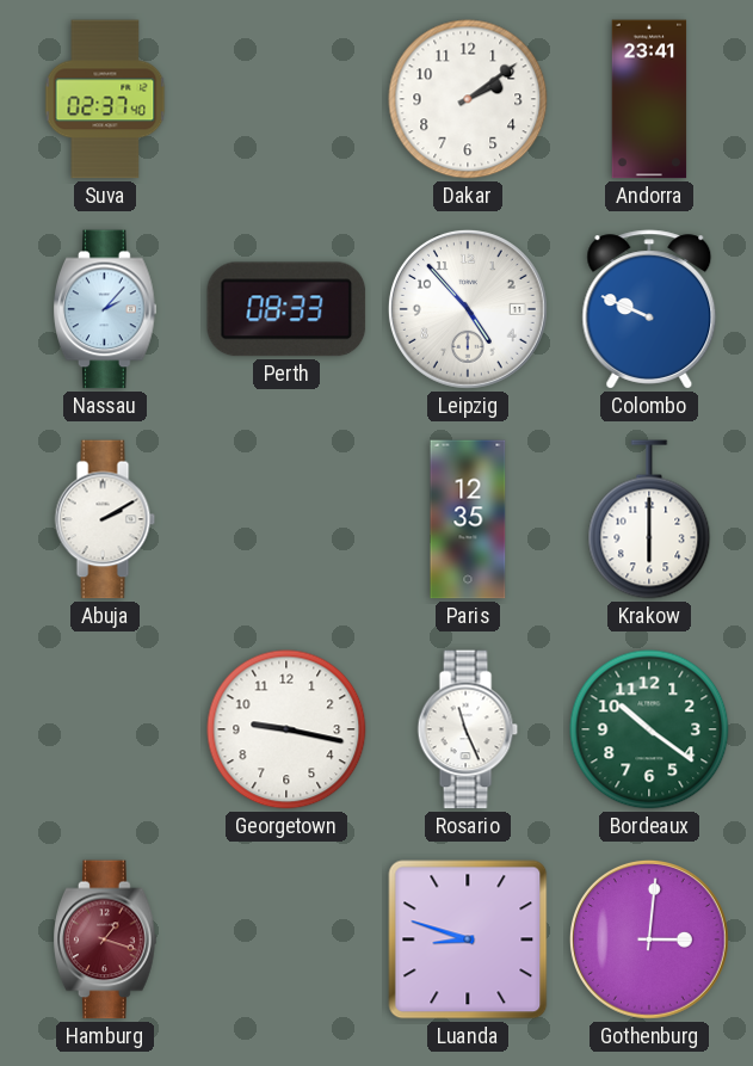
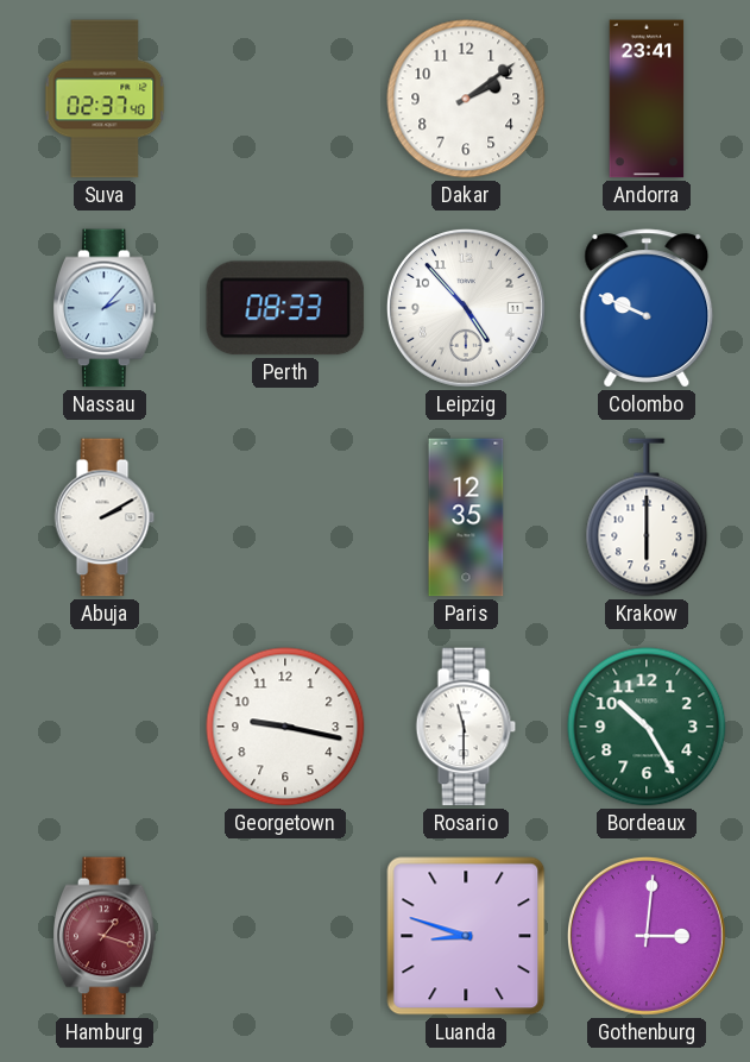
Rosario: 11:26 -> 11:30 (466, 727)
Bordeaux: 10:21 -> 10:25 (647, 727)
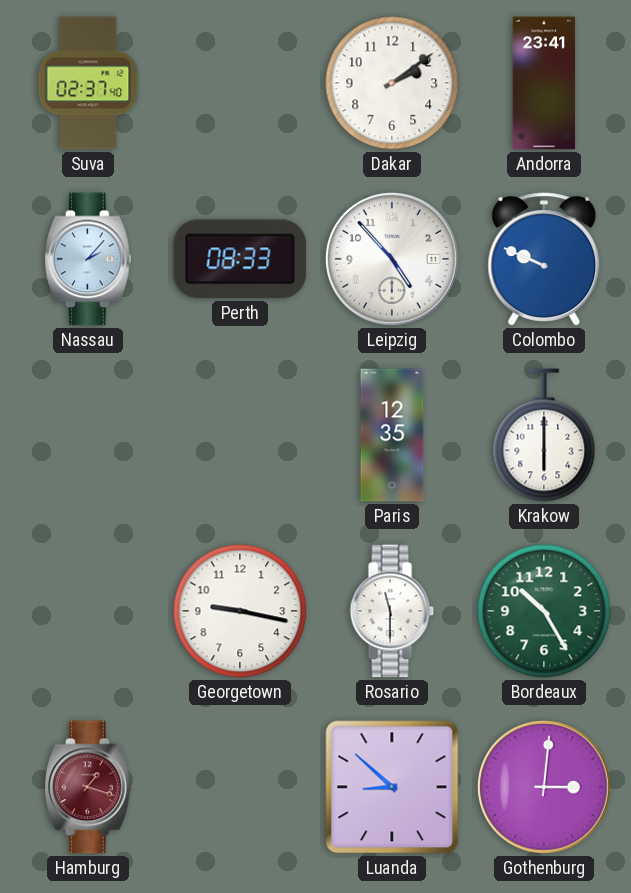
Abuja: 2:10 -> none (105, 517)
Luanda: 8:48 -> 8:52 (392, 787)
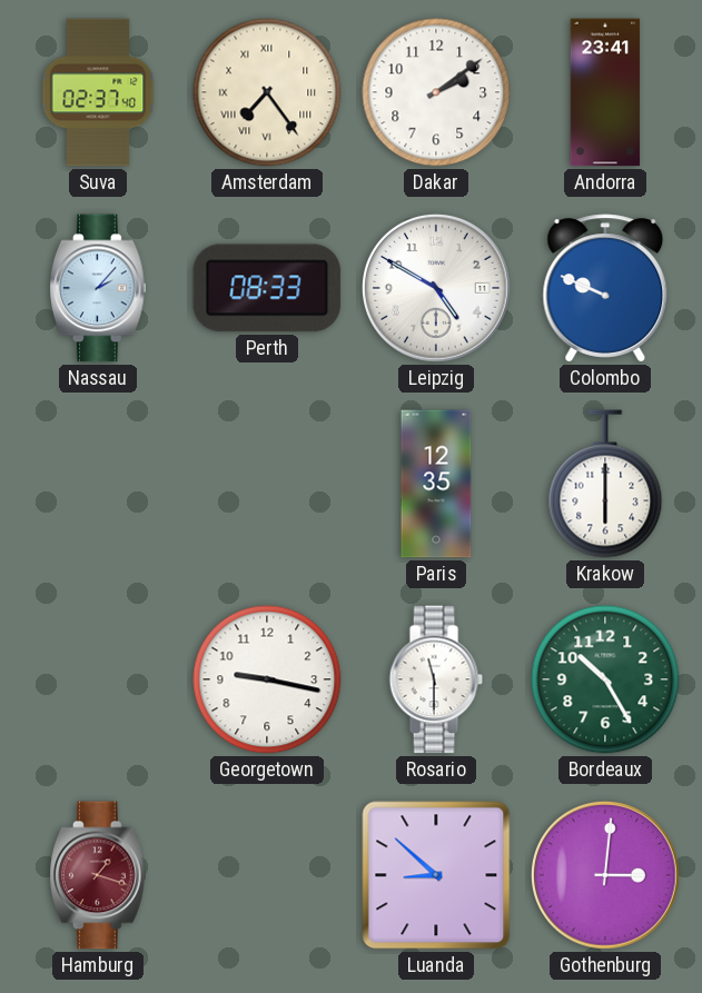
Amsterdam: none -> 7:24 (267, 92)
Leipzig: 4:53 -> 4:50 (436, 288)
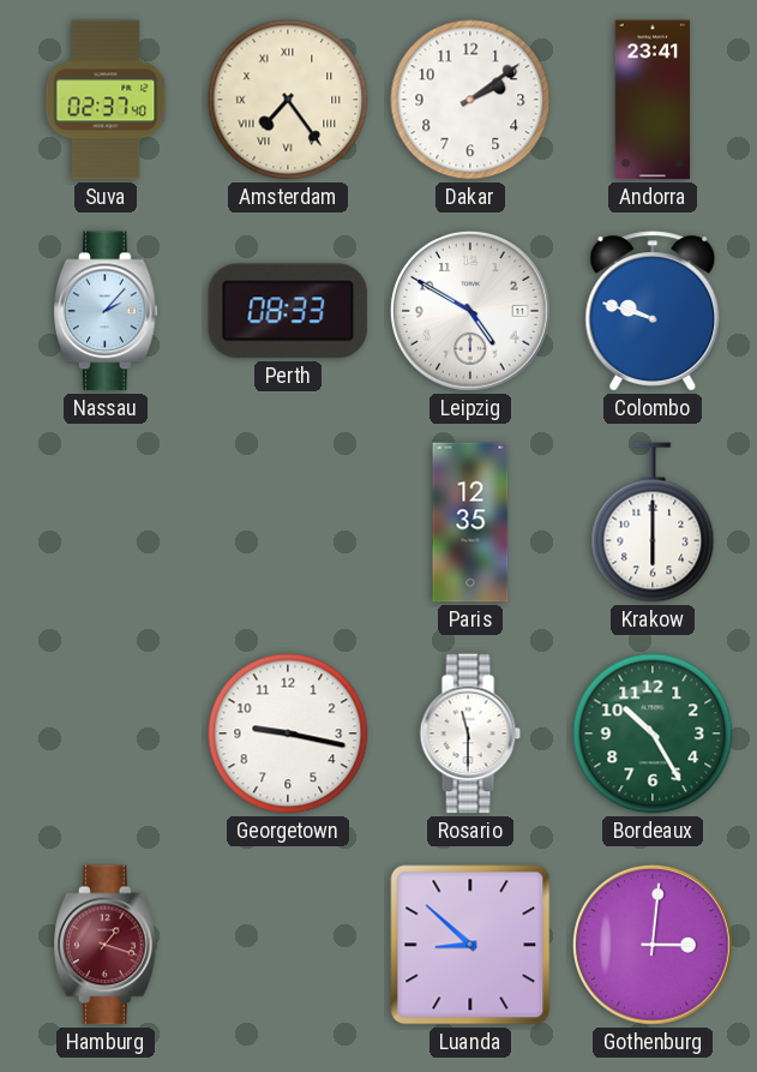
Colombo: 9:49 -> 9:48 (653, 311)
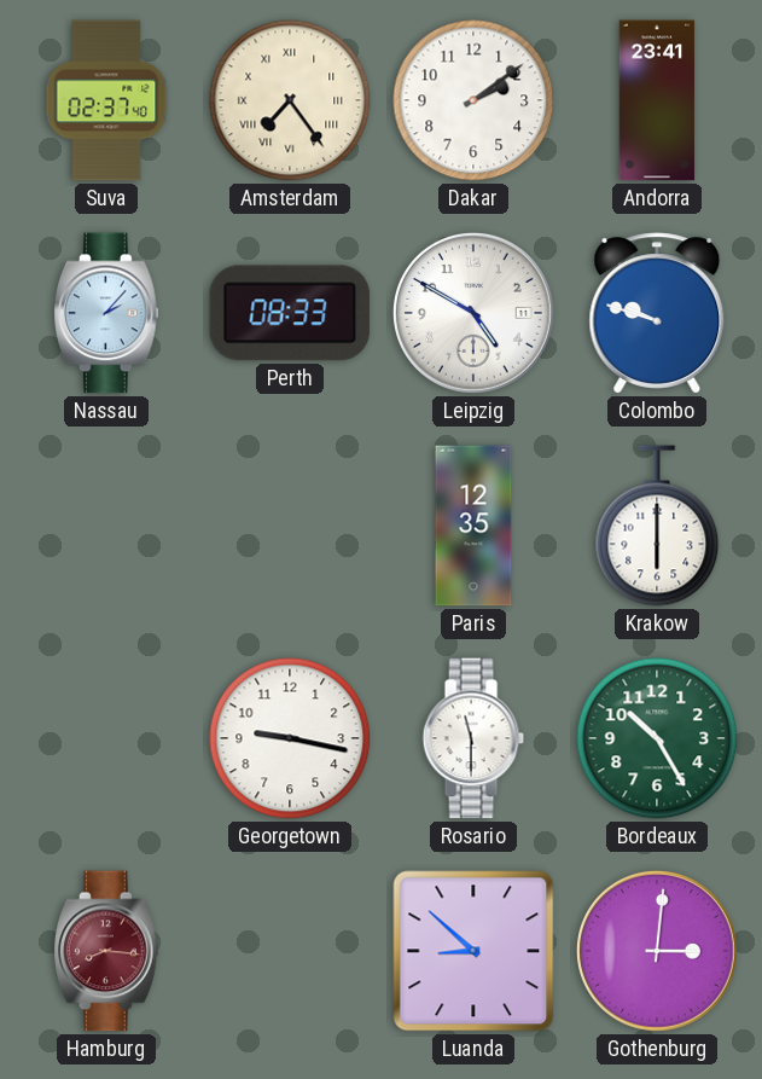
Hamburg: 1:18 -> 8:16 (107, 951)
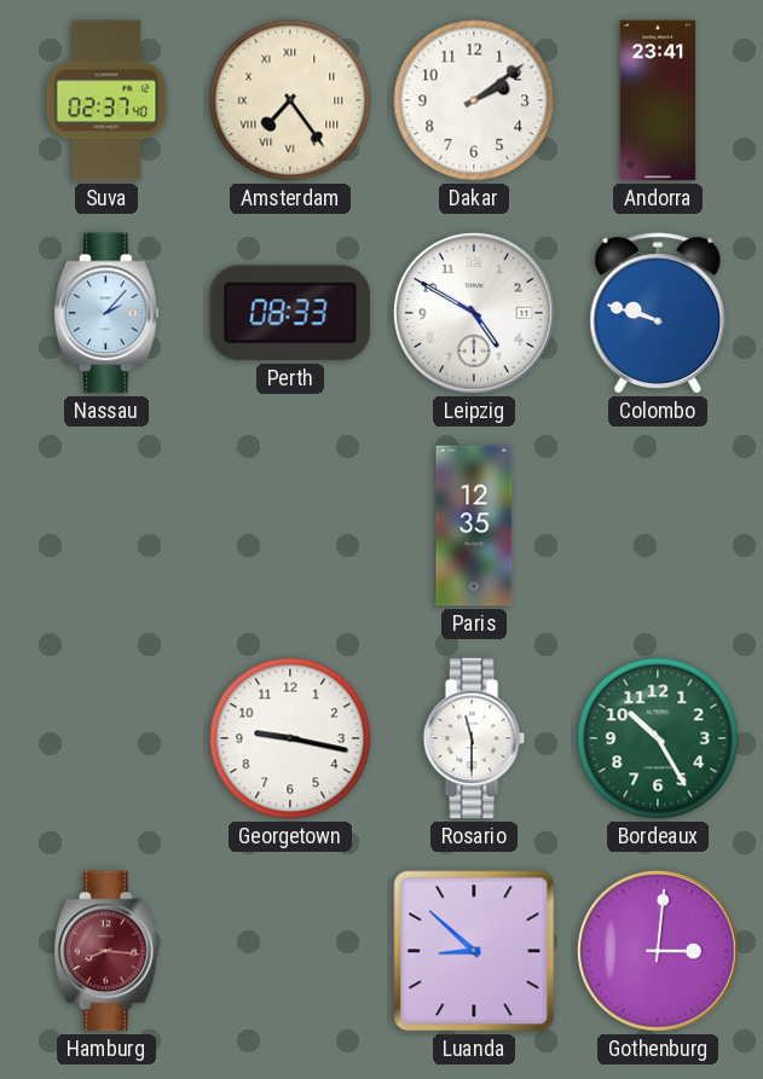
Krakow: 6:00 -> none (657, 526)
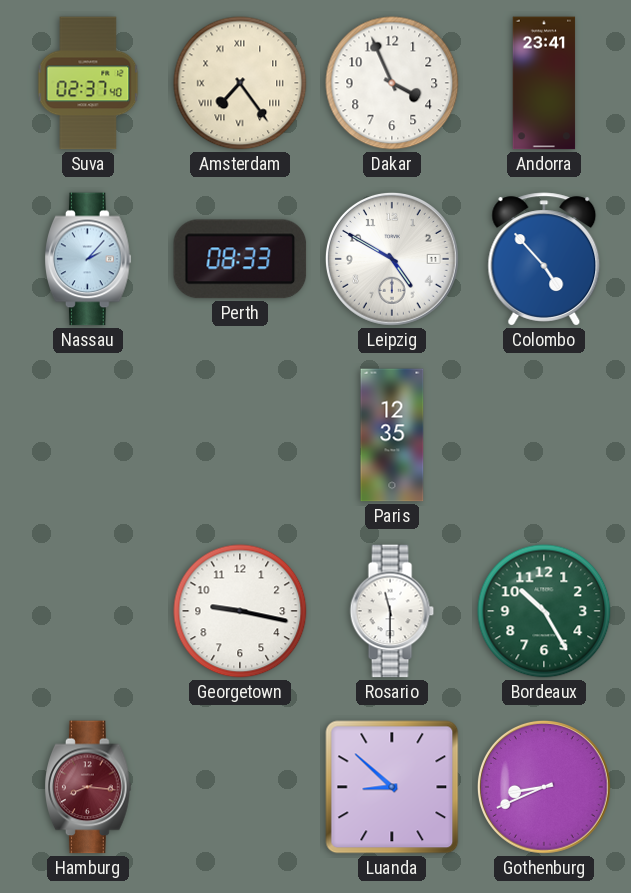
Dakar: 2:09 -> 3:56 (392, 83)
Colombo: 9:48 -> 4:53 (544, 259)
Gothenburg: 3:01 -> 8:41 (544, 787)
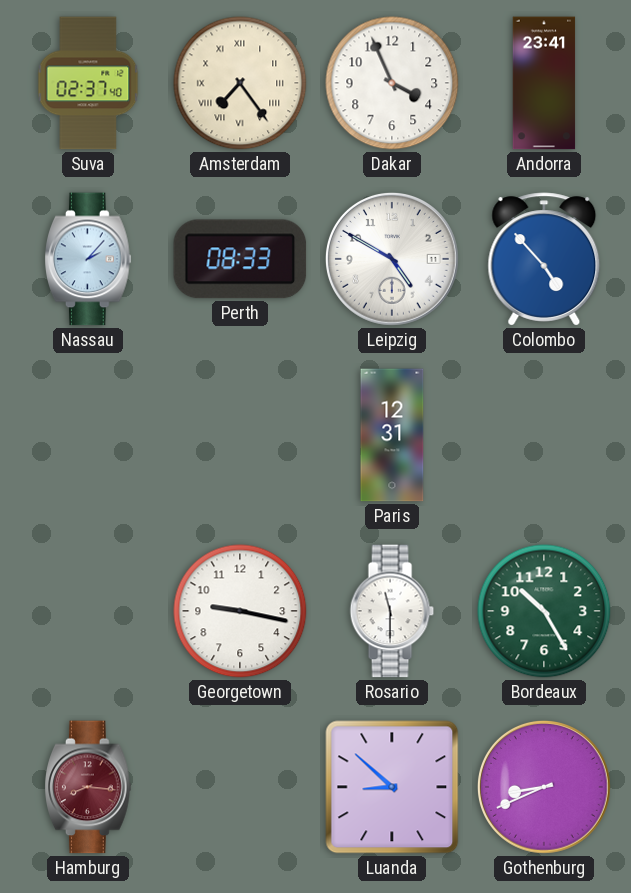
Paris: 12:35 -> 12:31 (392, 435)
